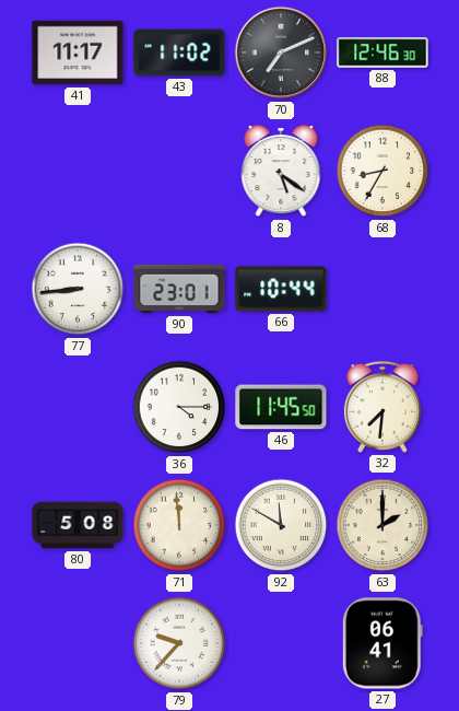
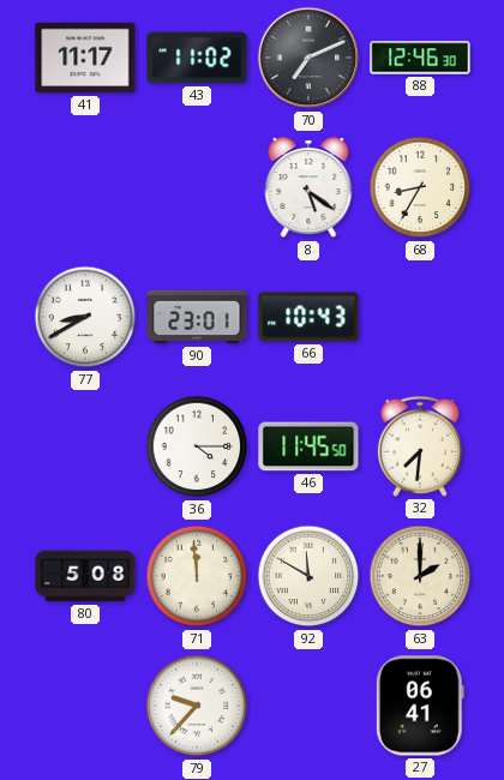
77: 8:44 -> 8:40 (85, 317)
66: 10:44 -> 10:43 (308, 317)
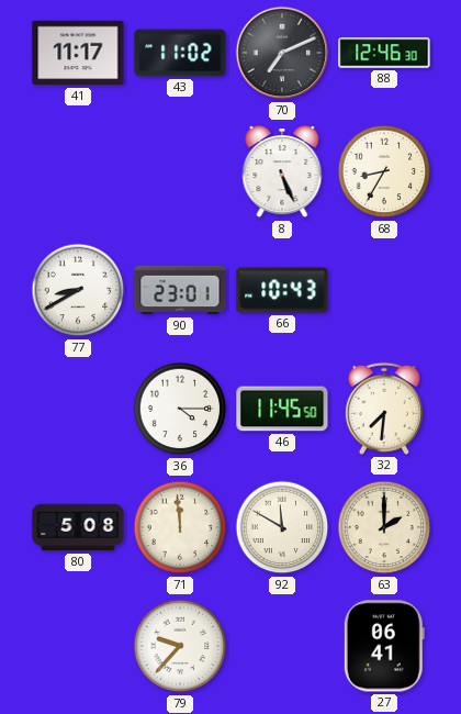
8: 5:21 -> 5:26 (282, 172)
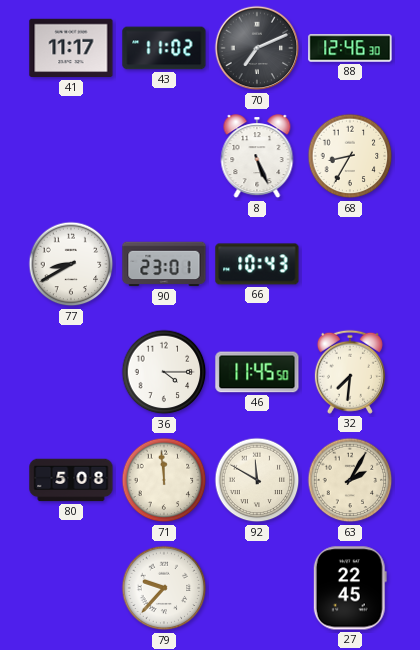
63: 2:00 -> 2:05 (350, 480)
27: 06:41 -> 22:45 (350, 588)
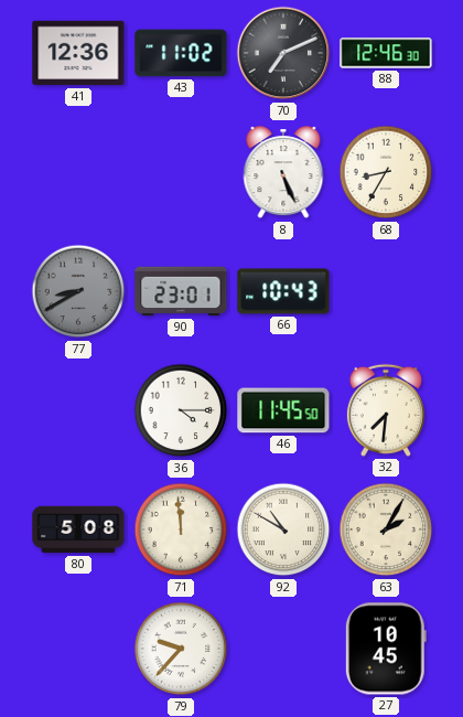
41: 11:17 -> 12:36 (78, 53)
77 dial: white -> grey (78, 291)
92: 11:50 -> 10:50 (283, 529)
27: 22:45 -> 10:45 (386, 649)
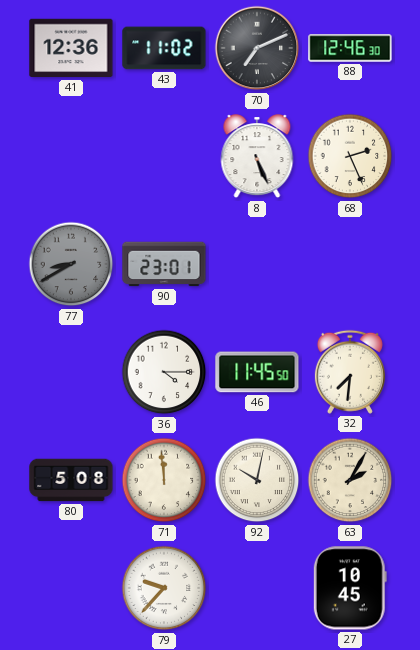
68: 8:35 -> 2:26 (350, 156)
66: 10:43 -> none (283, 291)
92: 10:50 -> 10:02 (257, 480)
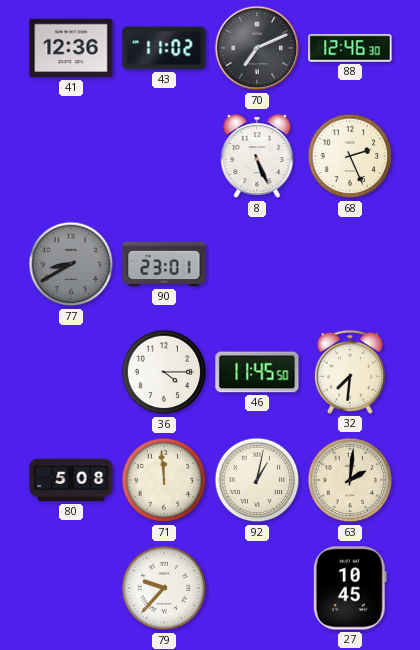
92: 10:02 -> 1:02 (257, 480)
63: 2:05 -> 2:01 (350, 480)
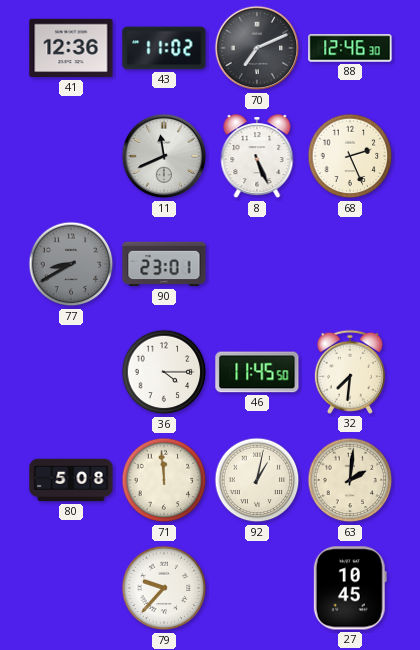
11: none -> 11:41 (164, 156)
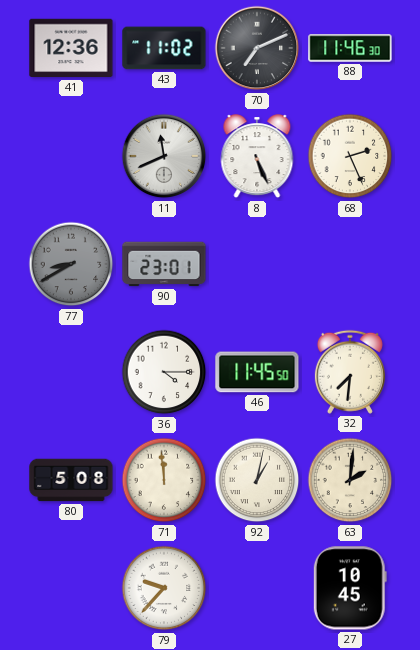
88: 12:46 -> 11:46 (350, 48)
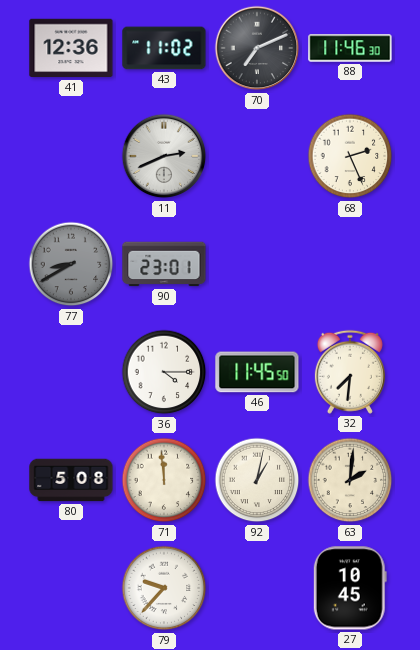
11: 11:41 -> 2:41 (164, 156)
8: 5:26 -> none (257, 157)
